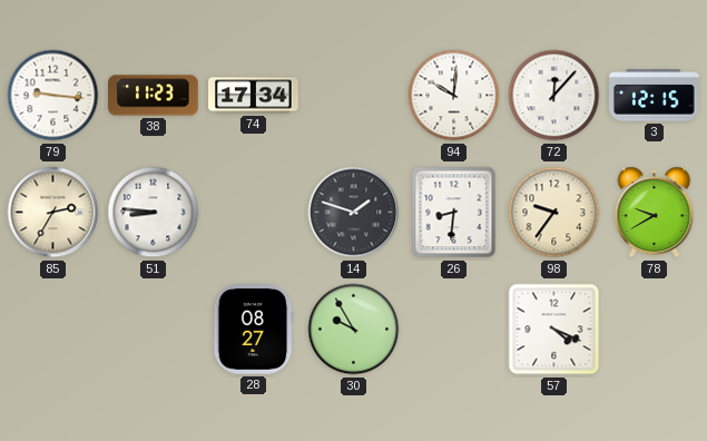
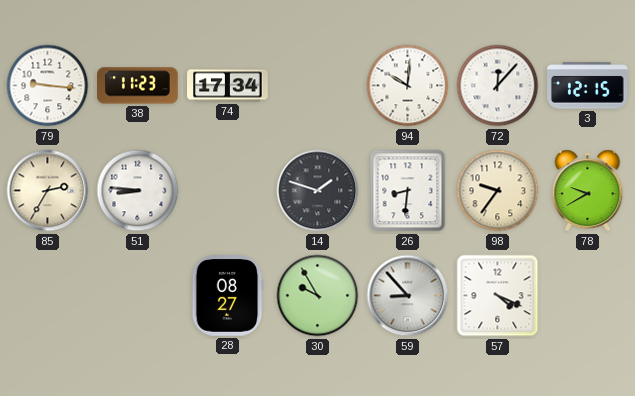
59: none -> 8:53 (408, 296)
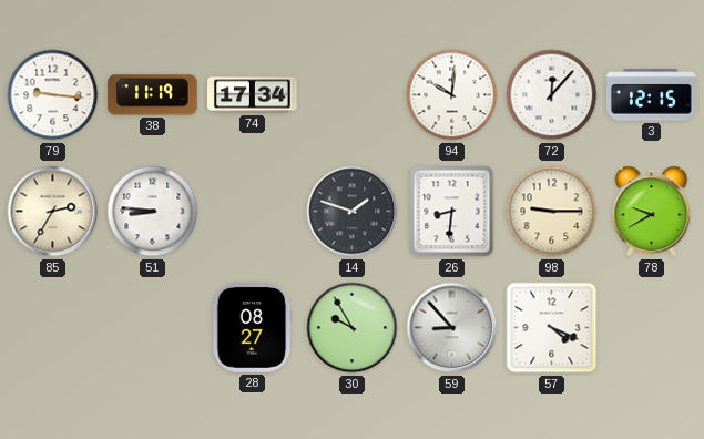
38: 11:23 -> 11:19 (153, 95)
98: 9:36 -> 9:15 (552, 212)
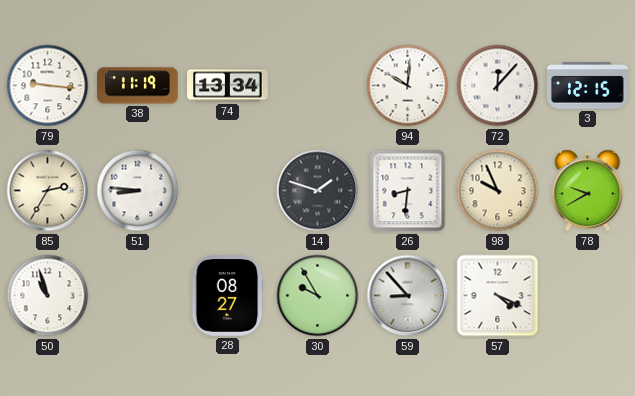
74: 17:34 -> 13:34 (228, 86)
98: 9:15 -> 9:56 (498, 191)
50: none -> 10:57 (48, 296)
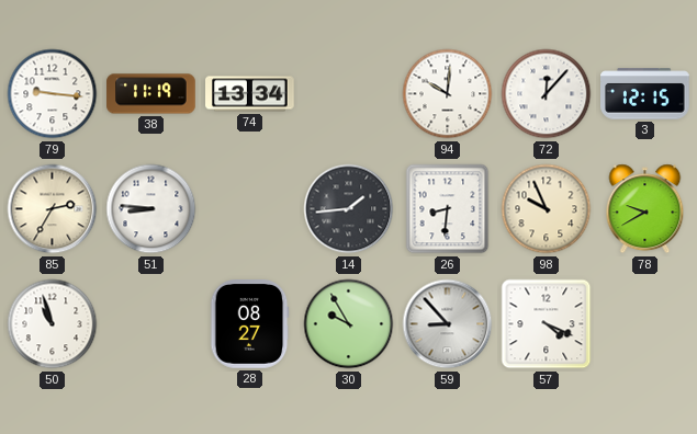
14: 1:48 -> 1:44 (349, 209)
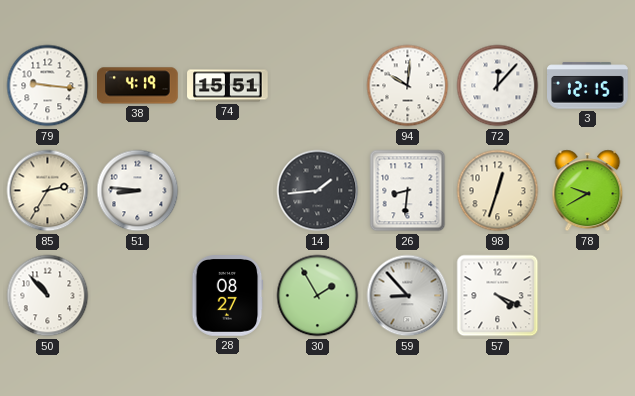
38: 11:19 -> 4:19 (138, 86)
74: 13:34 -> 15:51 (228, 86)
98: 9:56 -> 12:33 (498, 191)
50: 10:57 -> 10:53 (48, 296)
30: 9:55 -> 1:55 (318, 296)
